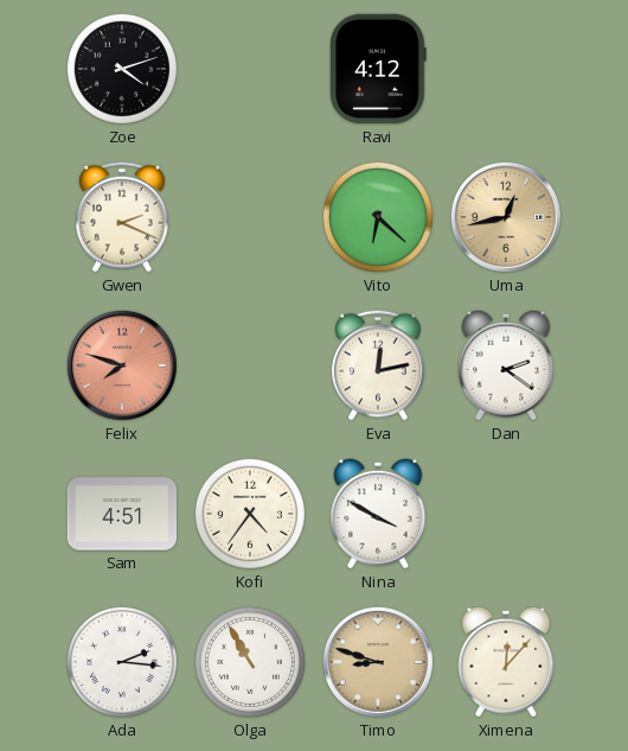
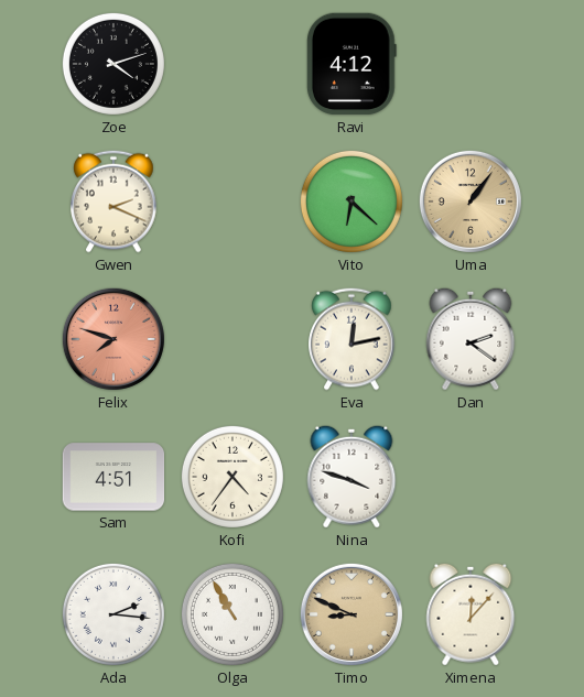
Uma: 12:43 -> 1:06 (471, 202)
Nina: 3:50 -> 3:48 (352, 477)
Timo: 8:48 -> 8:49 (352, 614)
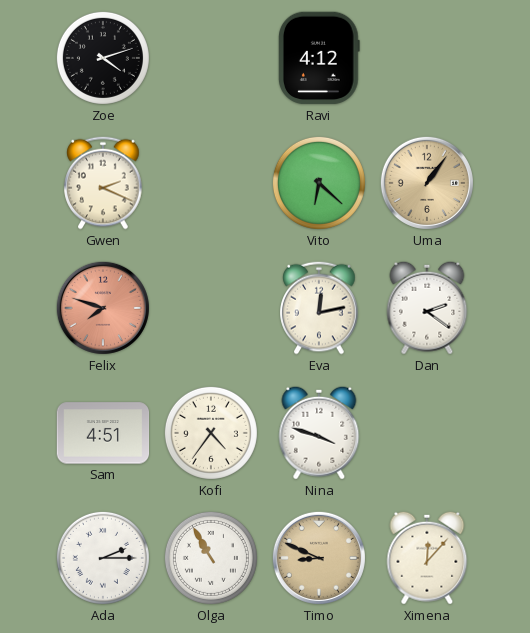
Ada: 2:16 -> 2:15 (103, 558)
